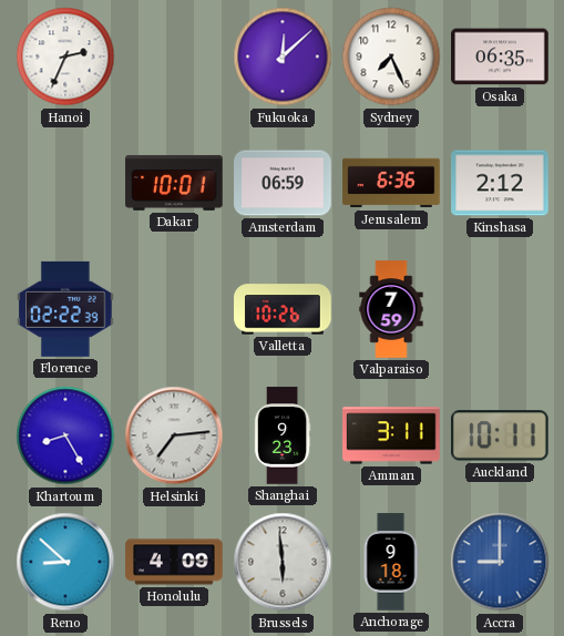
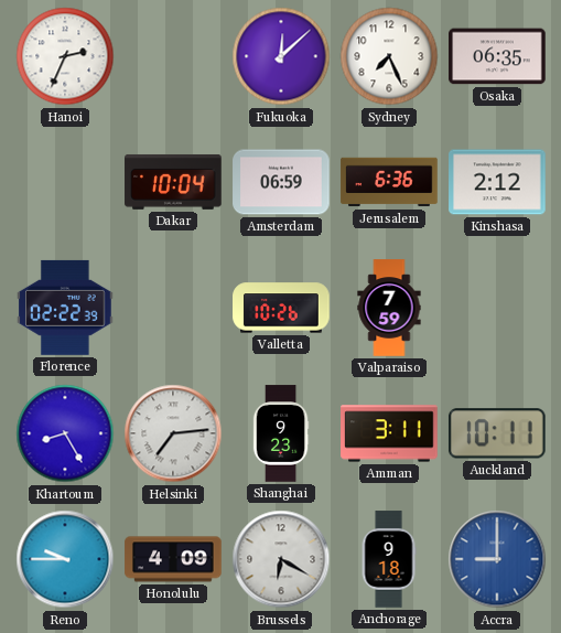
Dakar: 10:01 -> 10:04 (173, 182)
Reno: 8:52 -> 9:45 (65, 559)
Brussels: 5:59 -> 6:20 (281, 559)
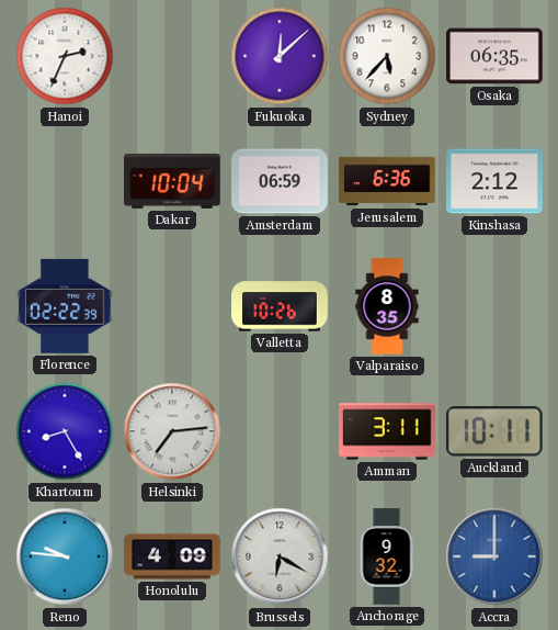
Sydney: 7:26 -> 5:37 (387, 56)
Valparaiso: 7:59 -> 8:35 (387, 306)
Shanghai: 9:23 -> none (281, 433)
Reno: 9:45 -> 9:46 (65, 556)
Anchorage: 9:18 -> 9:32 (387, 556)
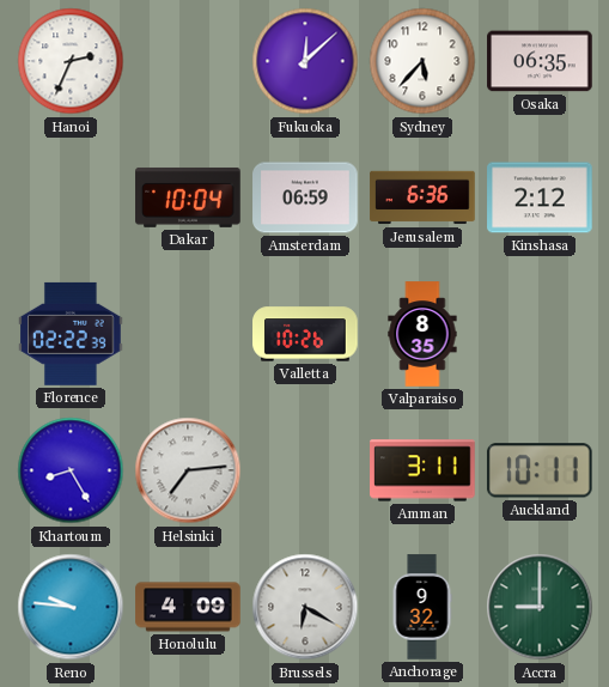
Accra dial: blue -> green (540, 607)
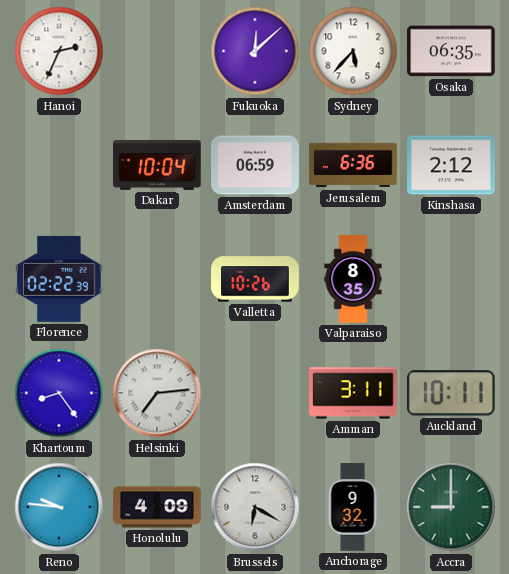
Khartoum: 8:25 -> 8:24 (59, 393)
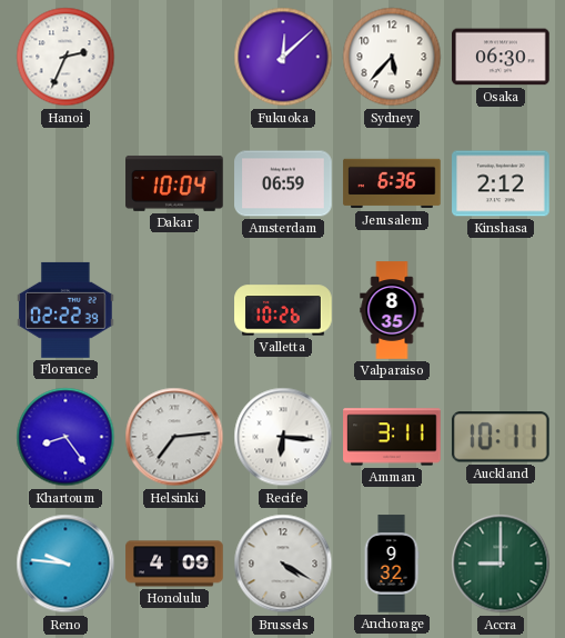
Osaka: 06:35 -> 06:30 (501, 57)
Recife: none -> 6:16 (283, 437)
Brussels: 6:20 -> 4:20 (283, 564)
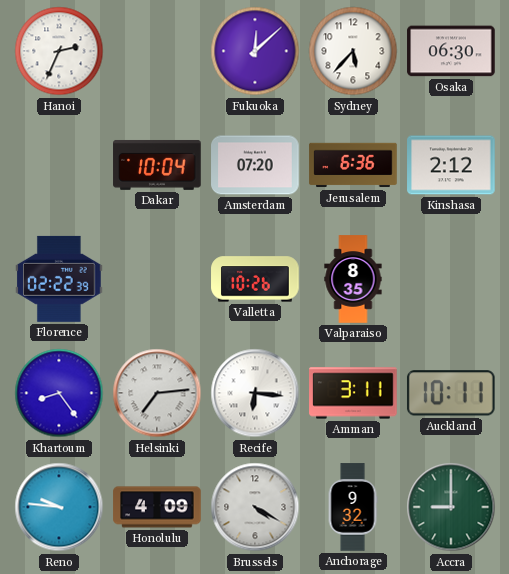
Amsterdam: 06:59 -> 07:20 (255, 165)
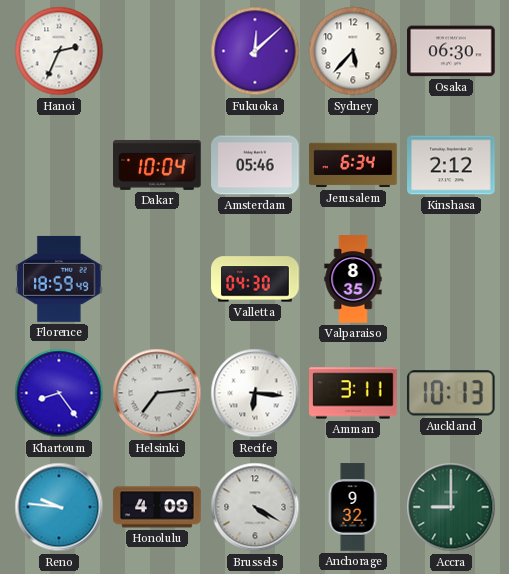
Amsterdam: 07:20 -> 05:46 (255, 165)
Jerusalem: 6:36 -> 6:34 (353, 165)
Florence: 02:22 -> 18:59 (60, 279)
Valletta: 10:26 -> 04:30 (255, 279)
Auckland: 10:11 -> 10:13 (451, 393)
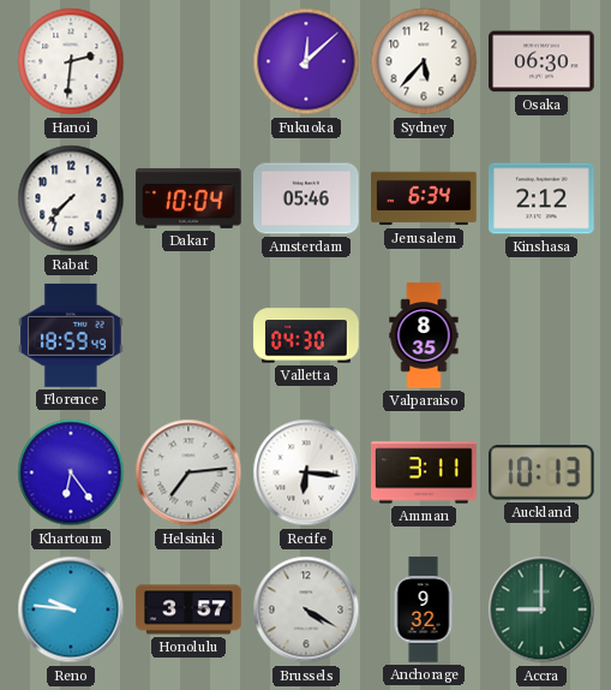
Hanoi: 2:34 -> 2:31 (71, 61)
Rabat: none -> 7:37 (71, 198)
Khartoum: 8:24 -> 6:24 (71, 472)
Honolulu: 4:09 -> 3:57 (188, 609)
